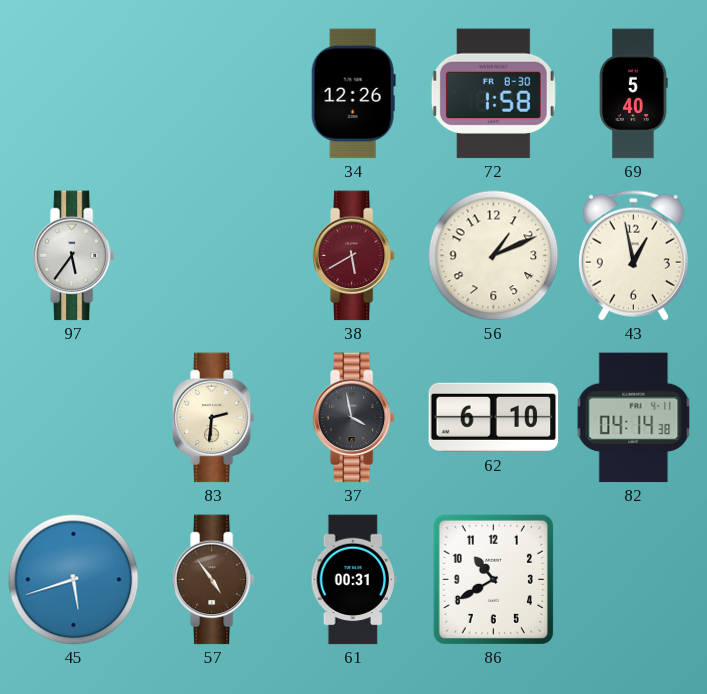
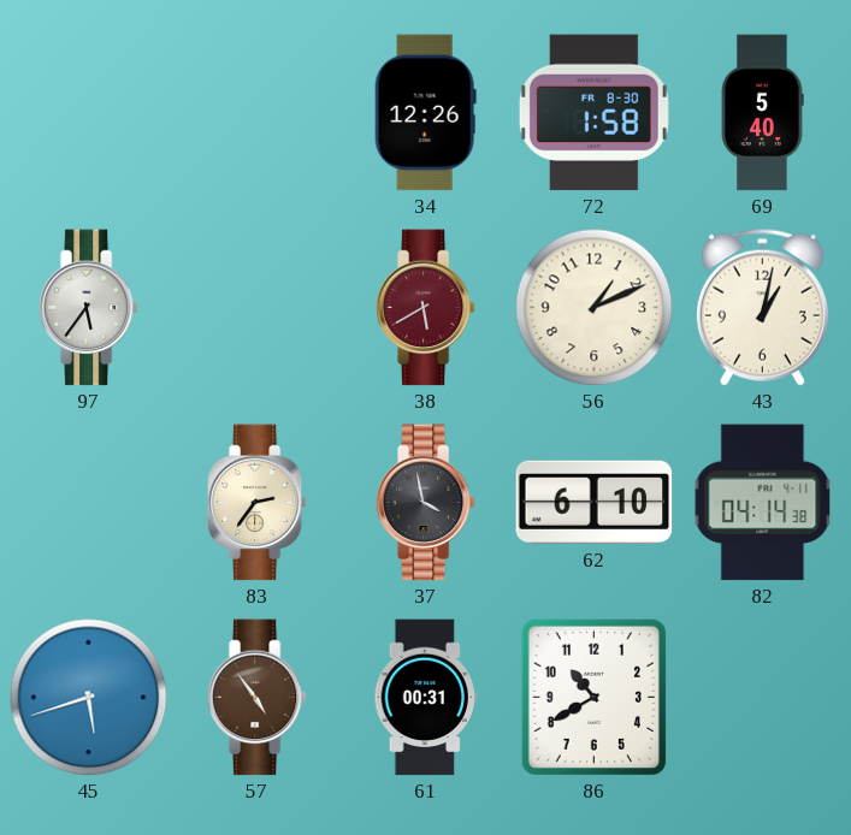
43: 12:58 -> 1:02 (762, 307)
83: 2:31 -> 2:36 (256, 503)
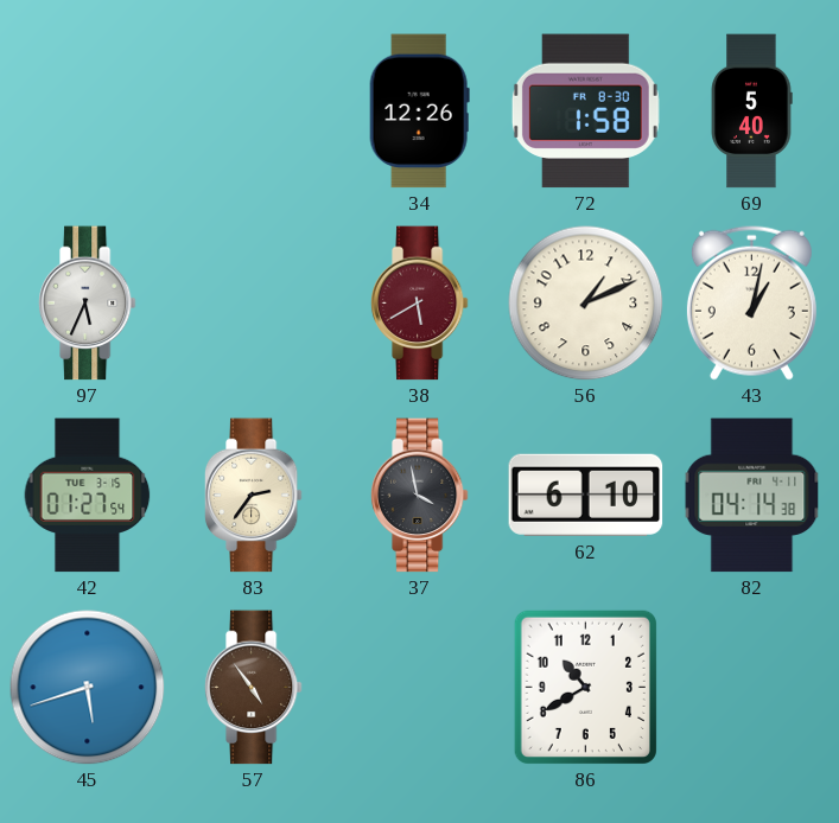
97: 5:36 -> 5:34 (87, 304)
42: none -> 01:27 (88, 496)
61: 00:31 -> none (425, 698)
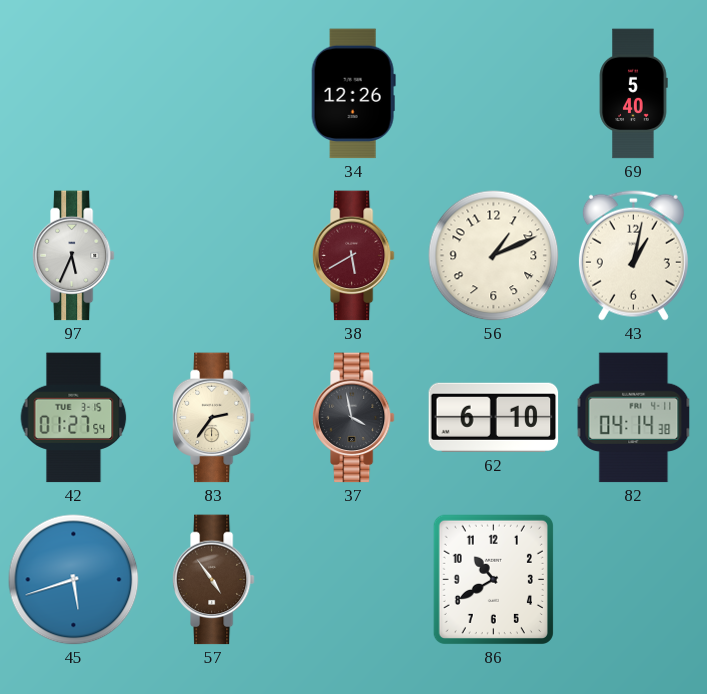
72: 1:58 -> none (585, 111)
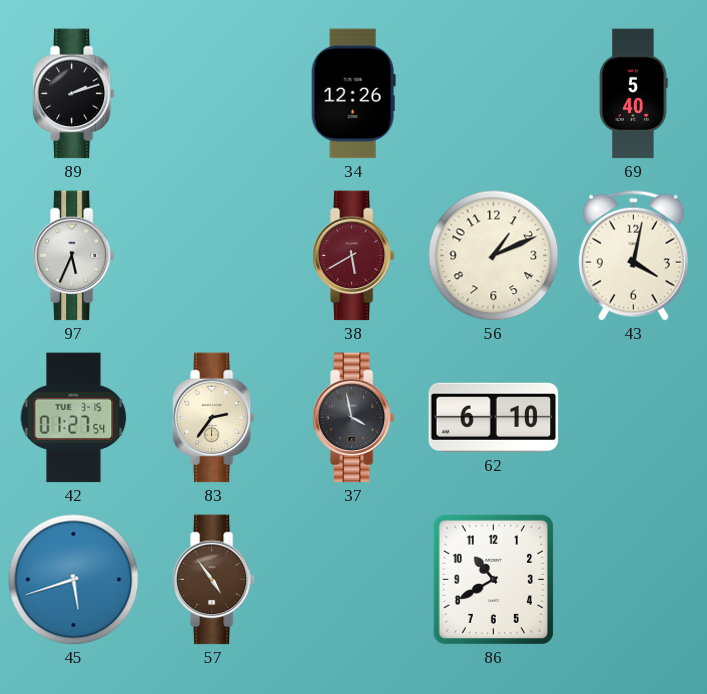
89: none -> 2:12 (73, 94)
43: 1:02 -> 4:02 (633, 255)
82: 04:14 -> none (634, 418)
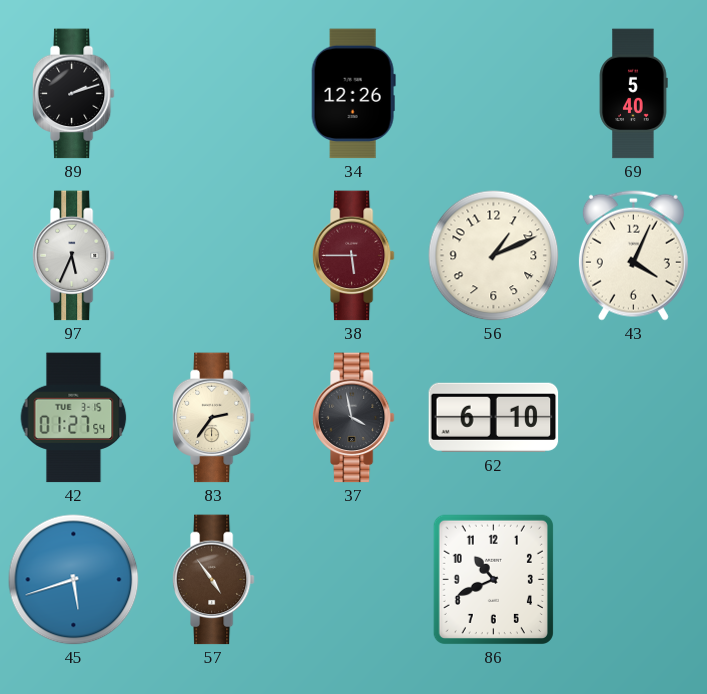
38: 5:40 -> 5:45 (353, 256)
43: 4:02 -> 4:04 (633, 255)
86: 10:40 -> 10:41 (493, 579)
